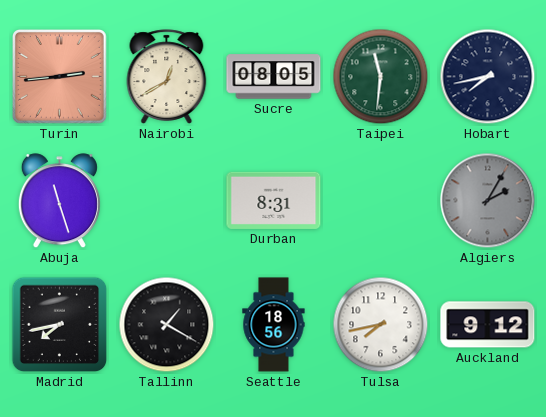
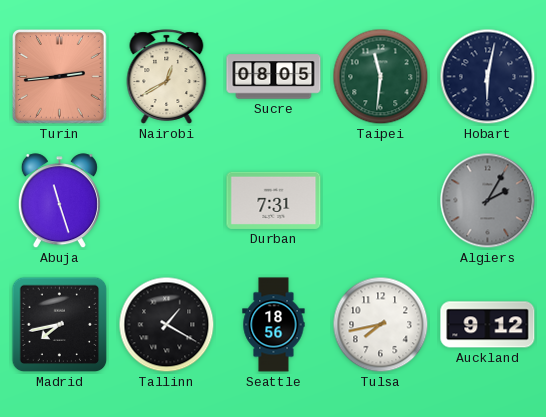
Hobart: 7:43 -> 6:02 (488, 77)
Durban: 8:31 -> 7:31 (274, 200)
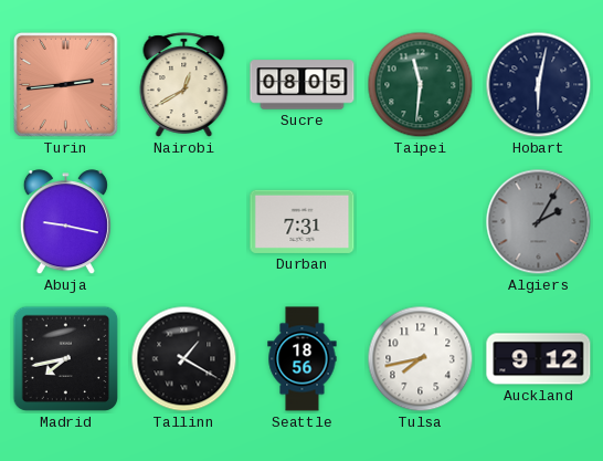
Abuja: 11:27 -> 9:17 (65, 222)
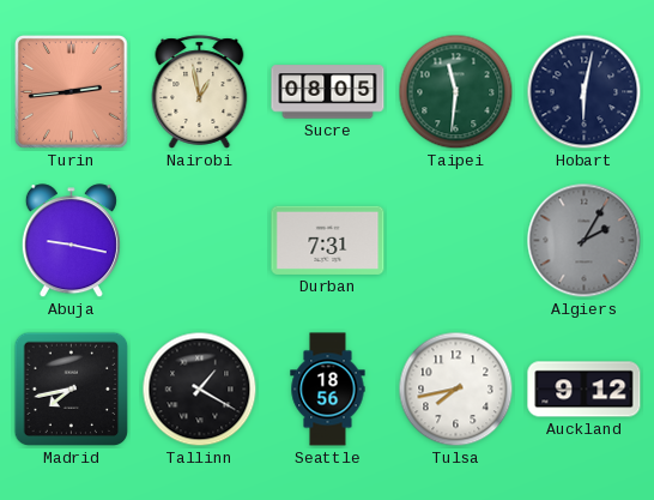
Nairobi: 12:40 -> 12:58 (200, 92)
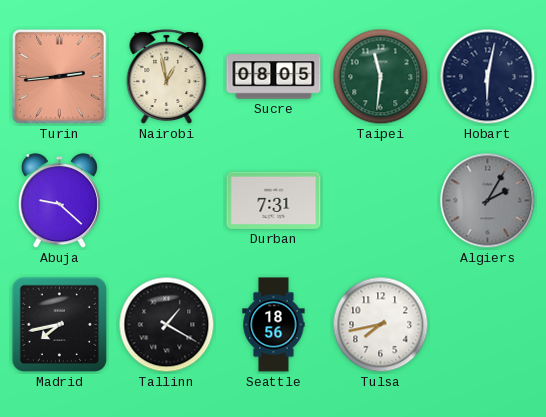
Abuja: 9:17 -> 9:22 (59, 201)
Auckland: 9:12 -> none (585, 390)
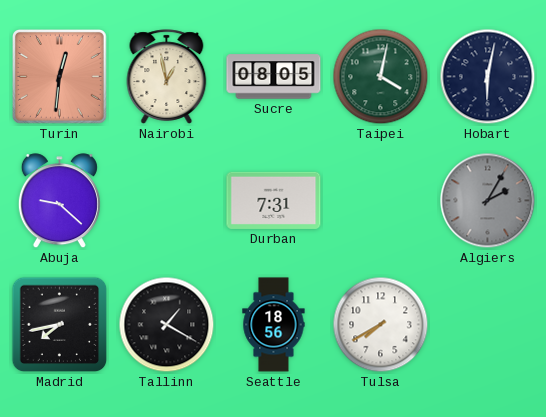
Turin: 2:44 -> 12:31 (60, 77)
Taipei: 11:31 -> 4:02 (381, 77)
Tulsa: 7:43 -> 7:40 (381, 325)
